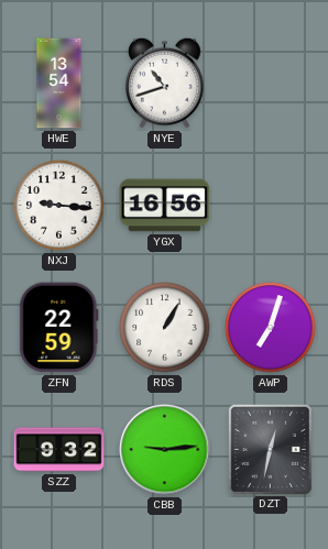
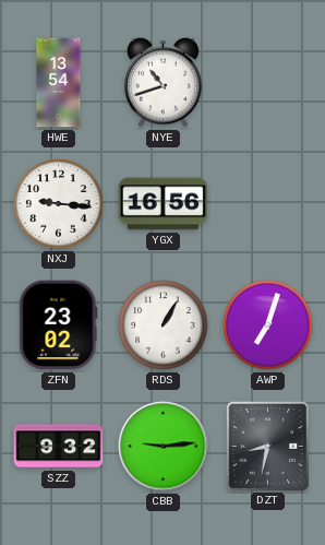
ZFN: 22:59 -> 23:02 (59, 325)
DZT: 12:32 -> 8:32 (267, 446)
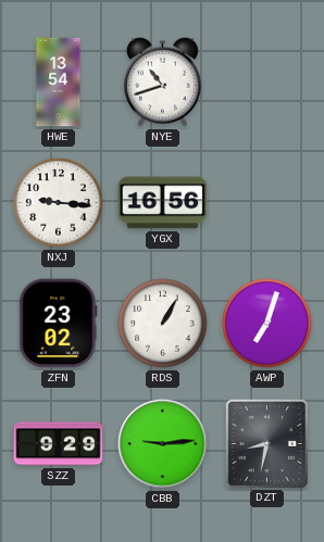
SZZ: 9:32 -> 9:29 (59, 444)
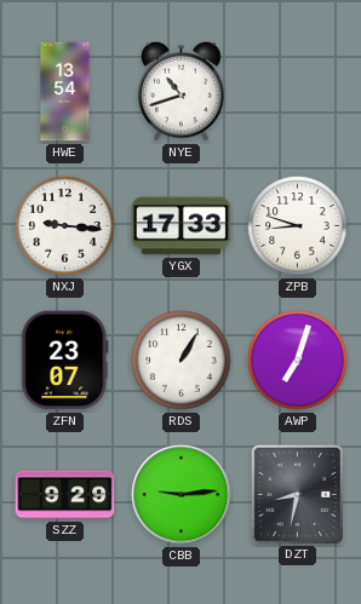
YGX: 16:56 -> 17:33 (182, 226)
ZPB: none -> 8:48 (298, 226)
ZFN: 23:02 -> 23:07 (65, 361)
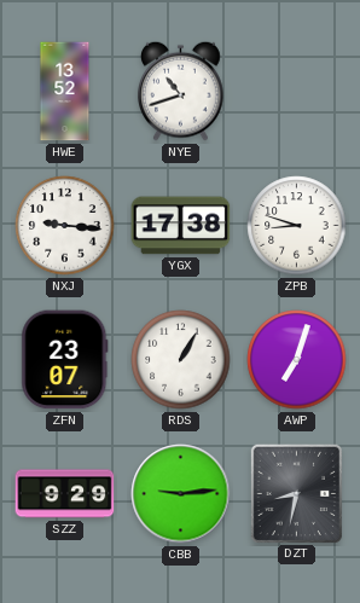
HWE: 13:54 -> 13:52 (65, 92)
YGX: 17:33 -> 17:38 (181, 226)
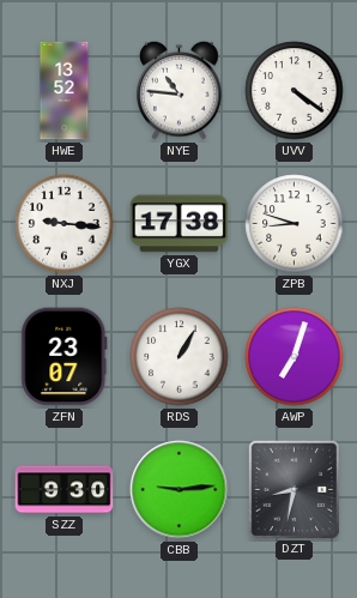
NYE: 10:42 -> 10:46 (180, 90)
UVV: none -> 4:21 (295, 91)
SZZ: 9:29 -> 9:30 (65, 490)
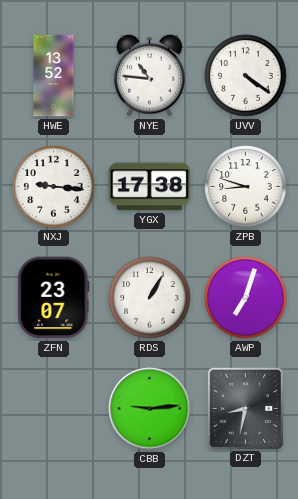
SZZ: 9:30 -> none (65, 490)
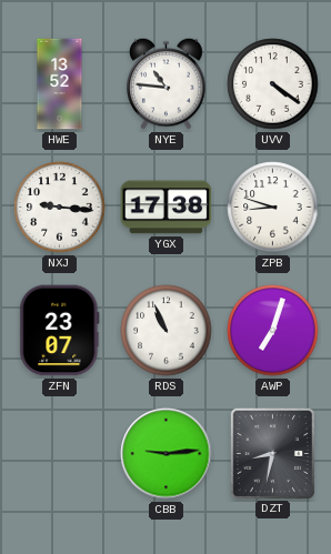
RDS: 1:05 -> 10:56 (167, 331)
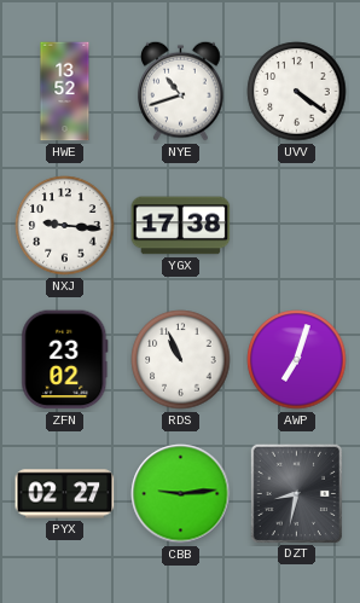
NYE: 10:46 -> 10:42 (181, 91)
ZPB: 8:48 -> none (273, 208)
ZFN: 23:07 -> 23:02 (65, 360)
PYX: none -> 02:27 (65, 494)
